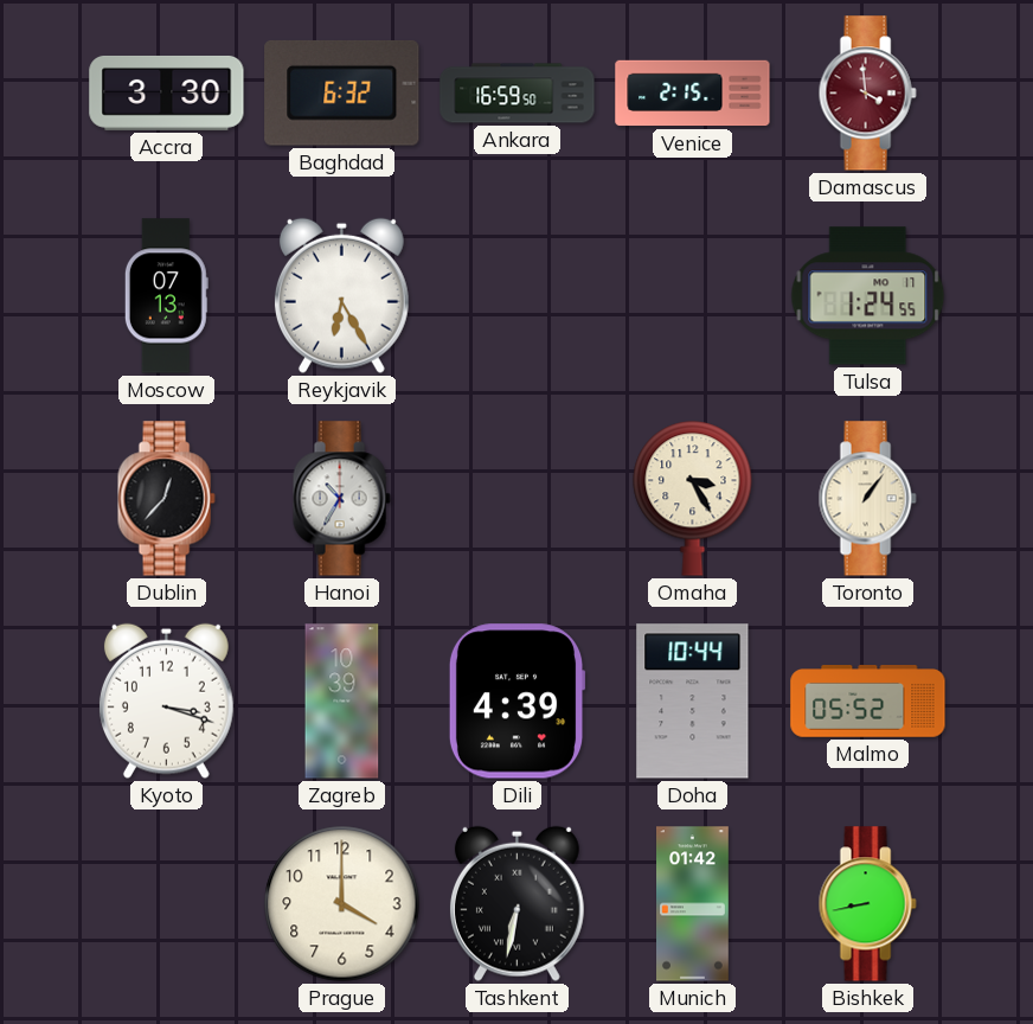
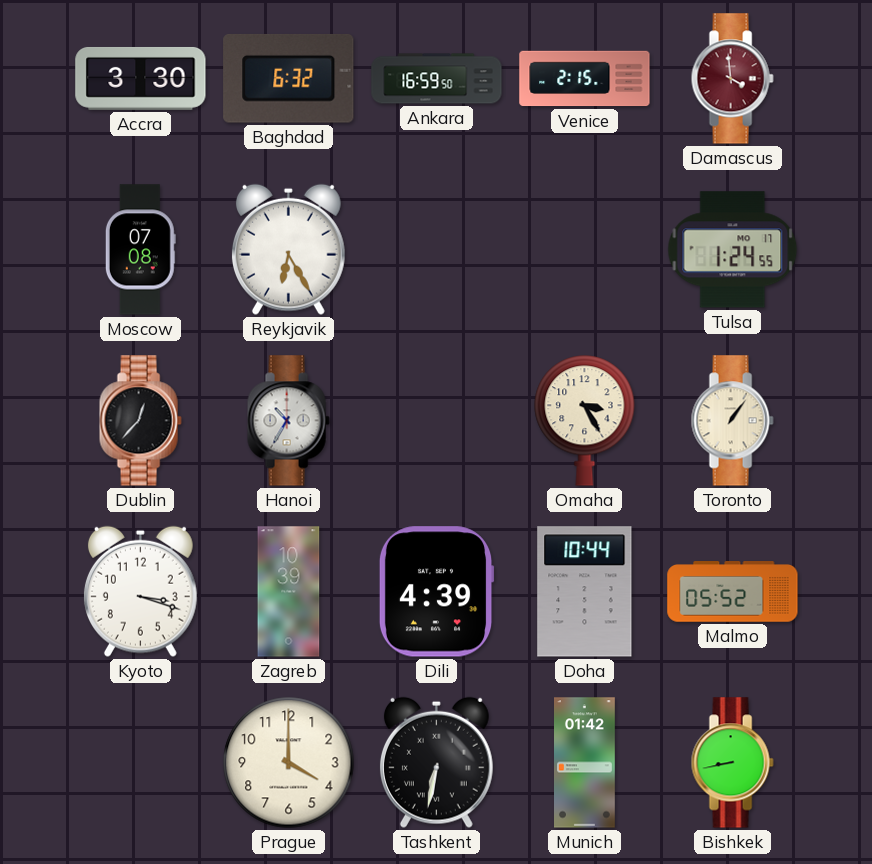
Moscow: 07:13 -> 07:08 (140, 250)
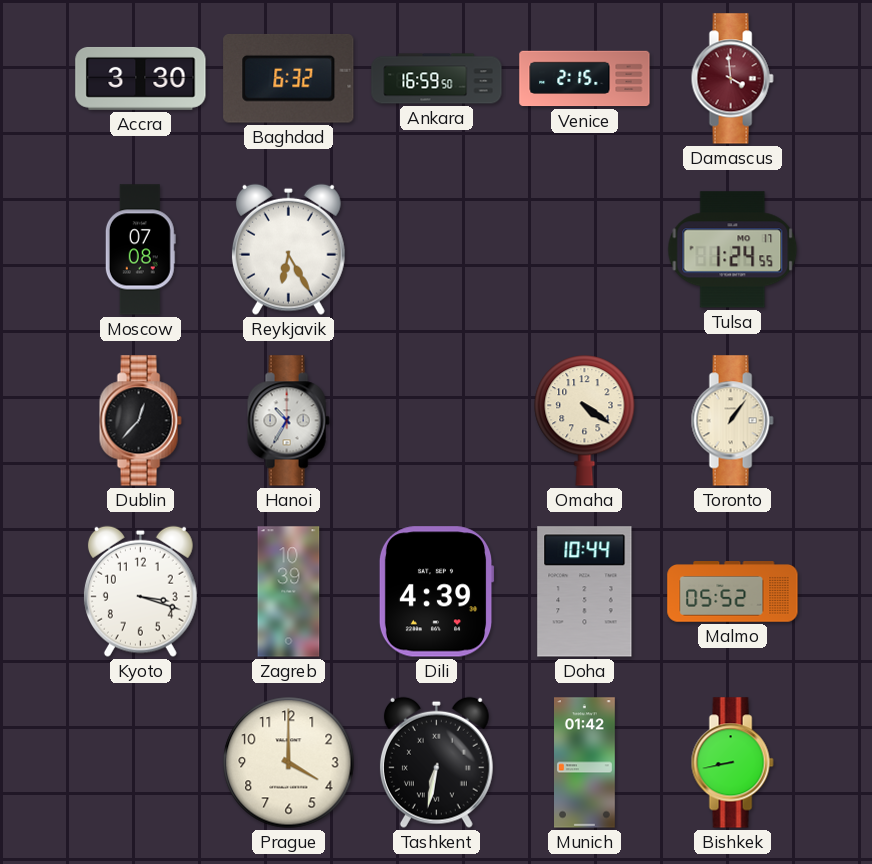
Omaha: 3:25 -> 4:21 (585, 421)
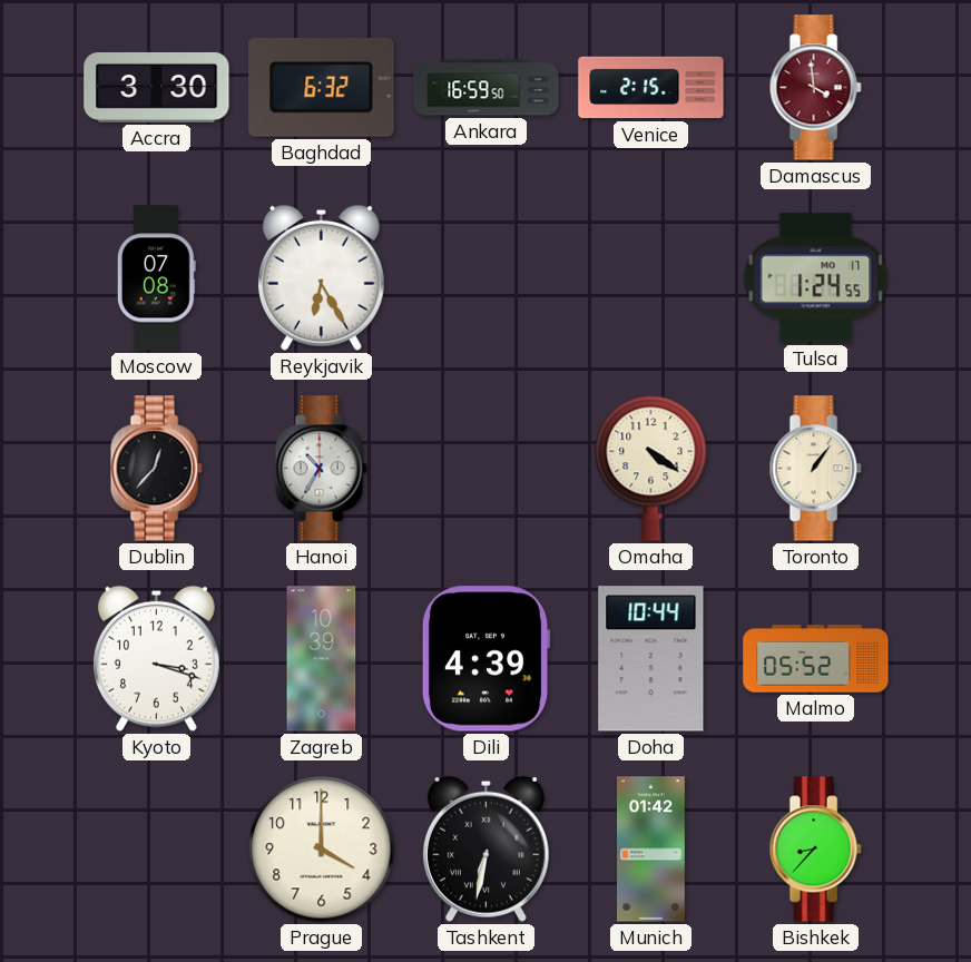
Bishkek: 8:43 -> 8:37 (815, 850)
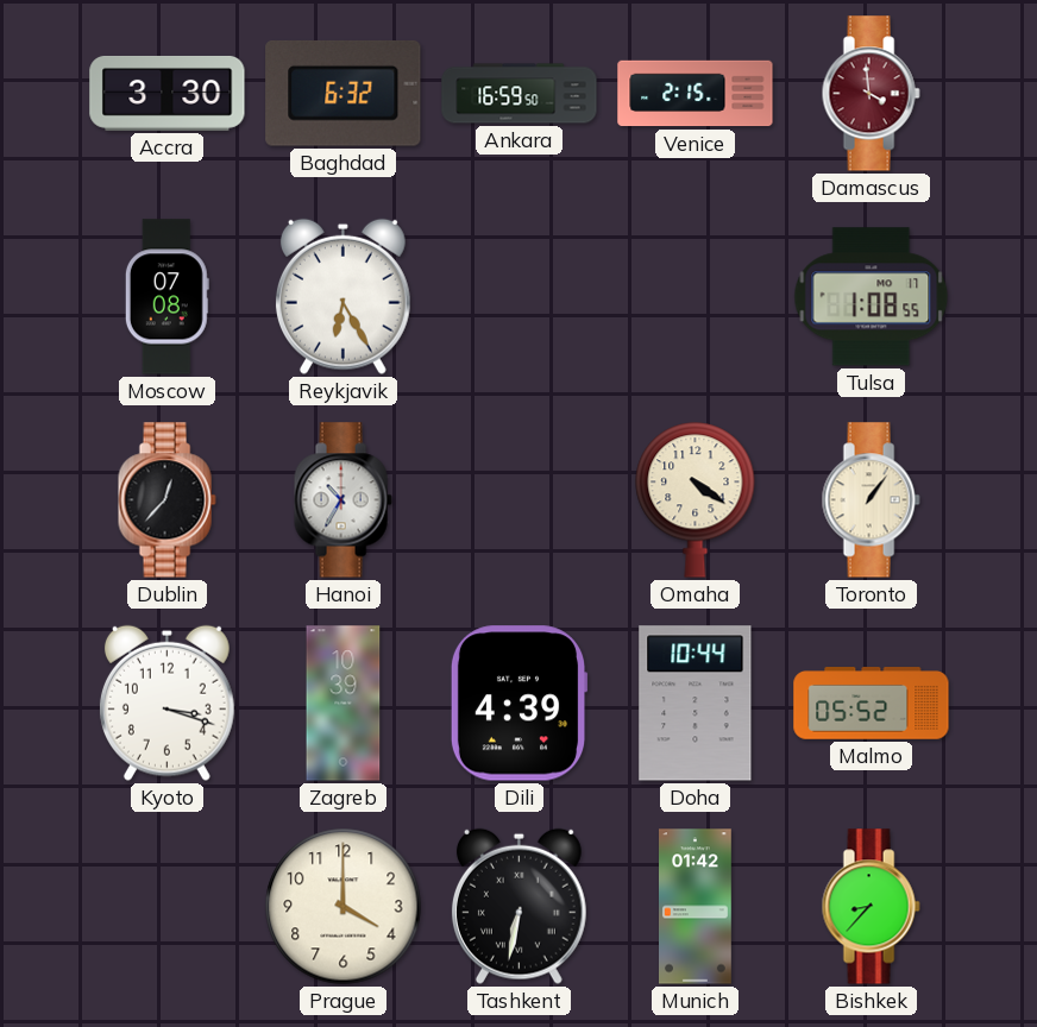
Tulsa: 1:24 -> 1:08 (872, 297)
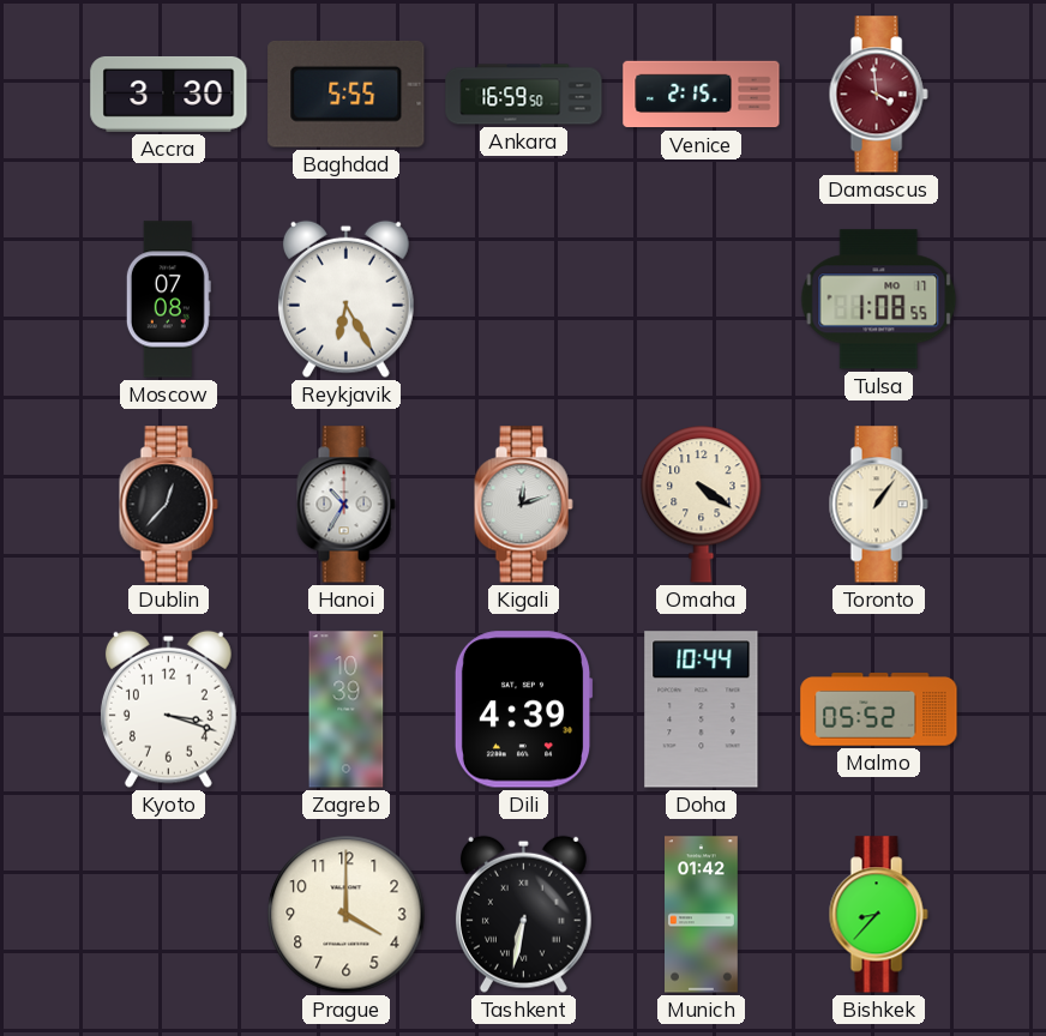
Baghdad: 6:32 -> 5:55 (347, 94)
Kigali: none -> 12:12 (523, 505)
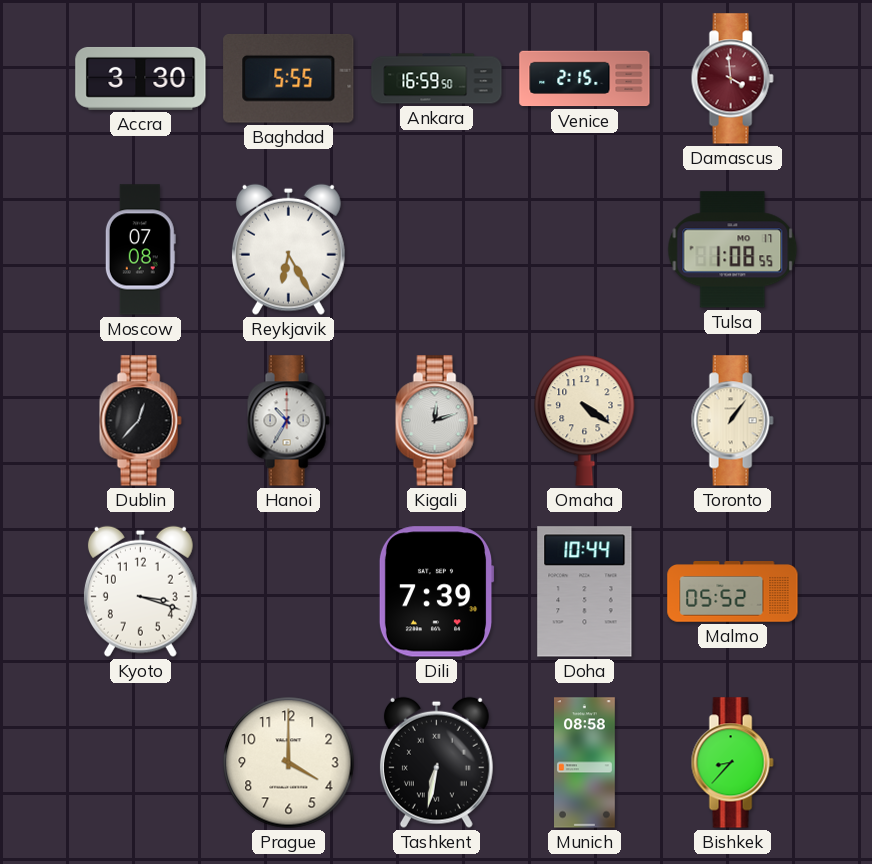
Zagreb: 10:39 -> none (347, 710)
Dili: 4:39 -> 7:39 (436, 592)
Munich: 01:42 -> 08:58 (585, 763)
